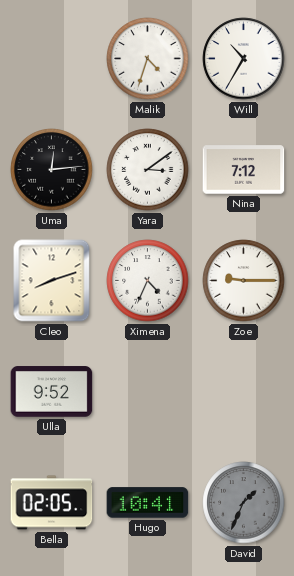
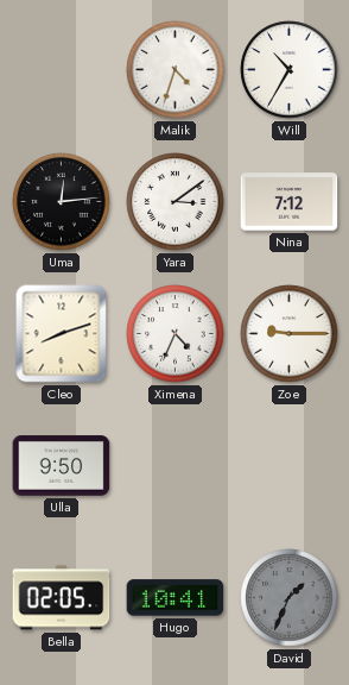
Ulla: 9:52 -> 9:50 (62, 466)
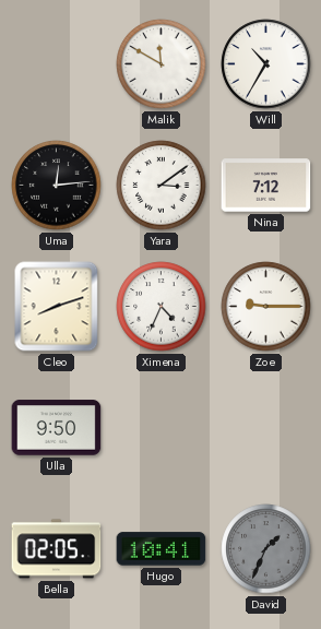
Malik: 4:33 -> 11:50 (162, 64)
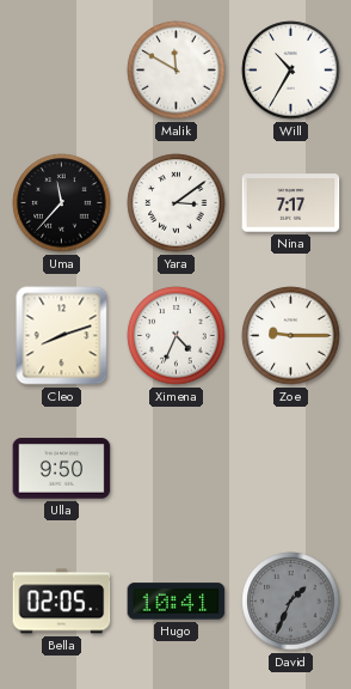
Uma: 12:14 -> 11:37 (62, 203)
Nina: 7:12 -> 7:17 (291, 203)
